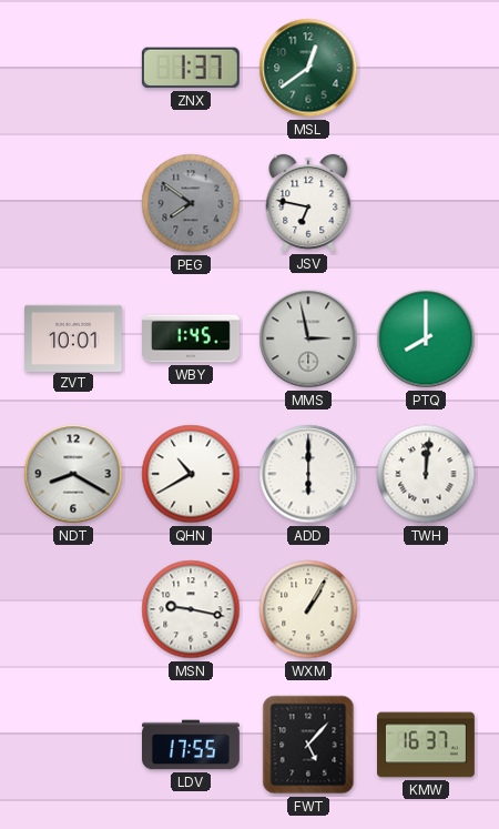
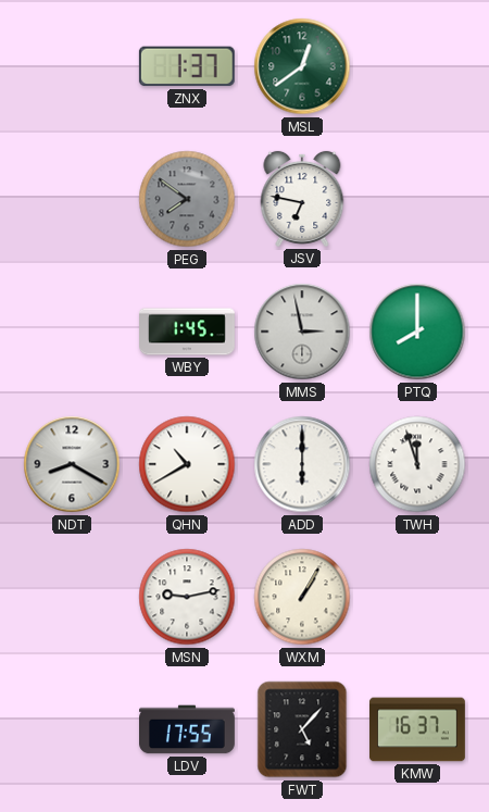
ZVT: 10:01 -> none (74, 337)
TWH: 12:01 -> 11:57 (417, 464)
MSN: 9:17 -> 9:13 (187, 597)
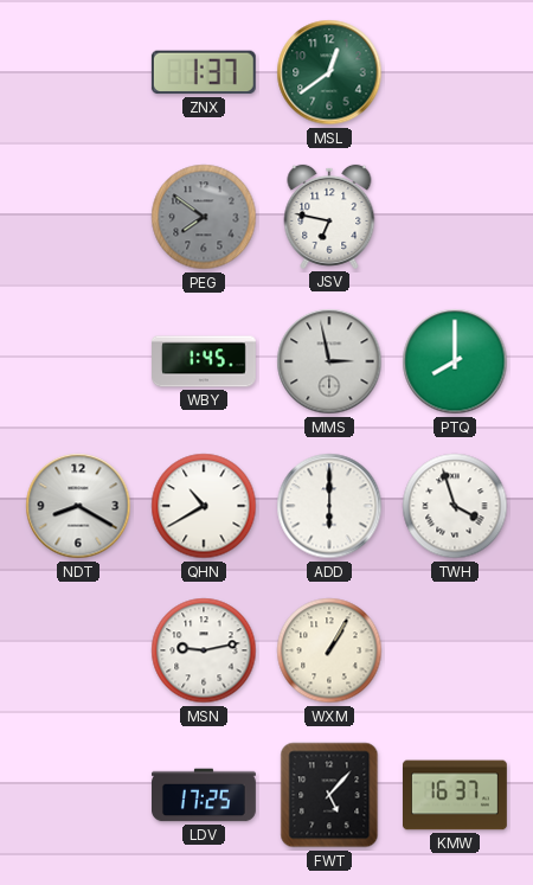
TWH: 11:57 -> 3:57 (455, 506)
LDV: 17:55 -> 17:25 (205, 795)
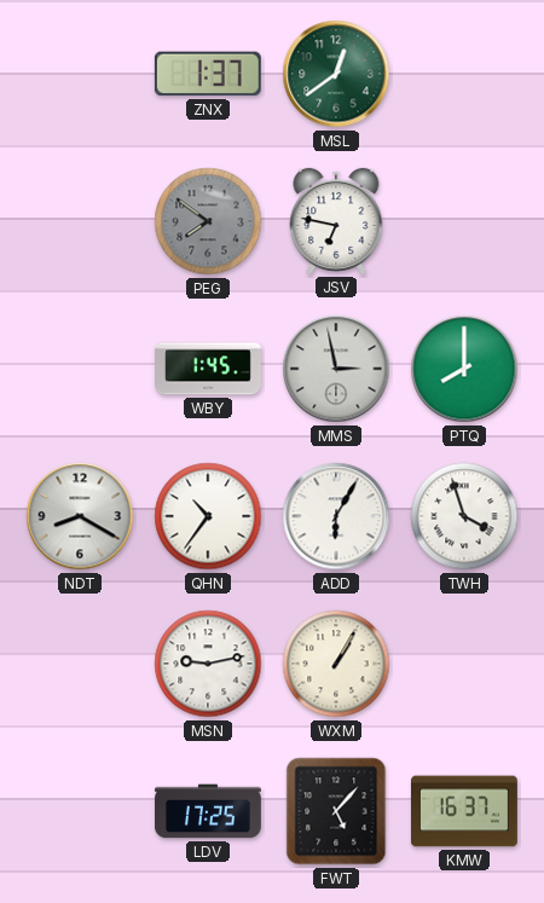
QHN: 10:40 -> 10:36 (208, 516)
ADD: 6:00 -> 6:05 (336, 516)
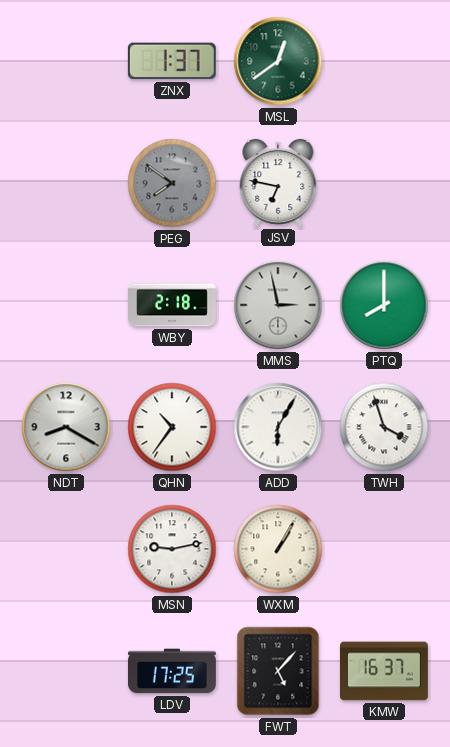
WBY: 1:45 -> 2:18 (173, 305)
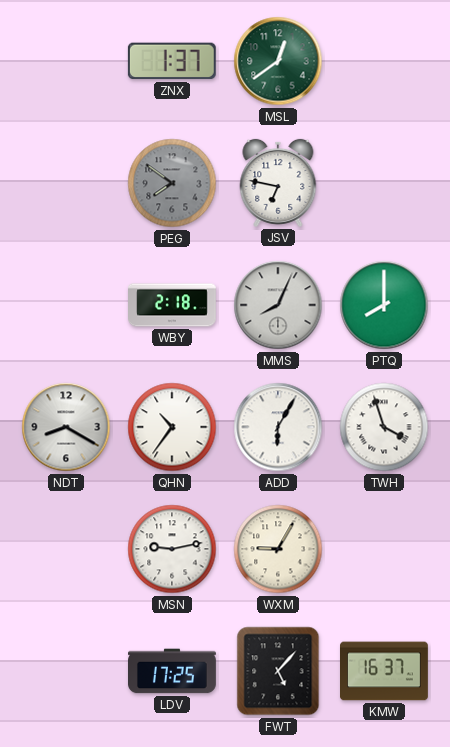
MMS: 2:58 -> 8:04 (278, 305)
WXM: 1:05 -> 9:05 (278, 549)
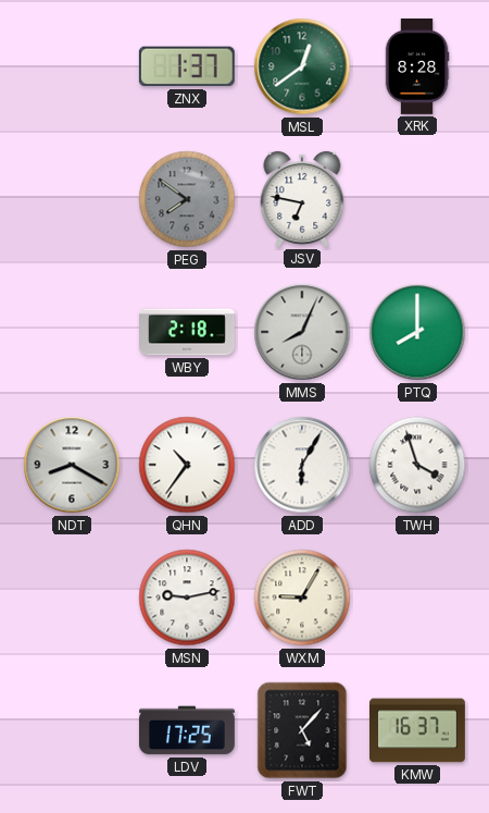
XRK: none -> 8:28 (417, 67)
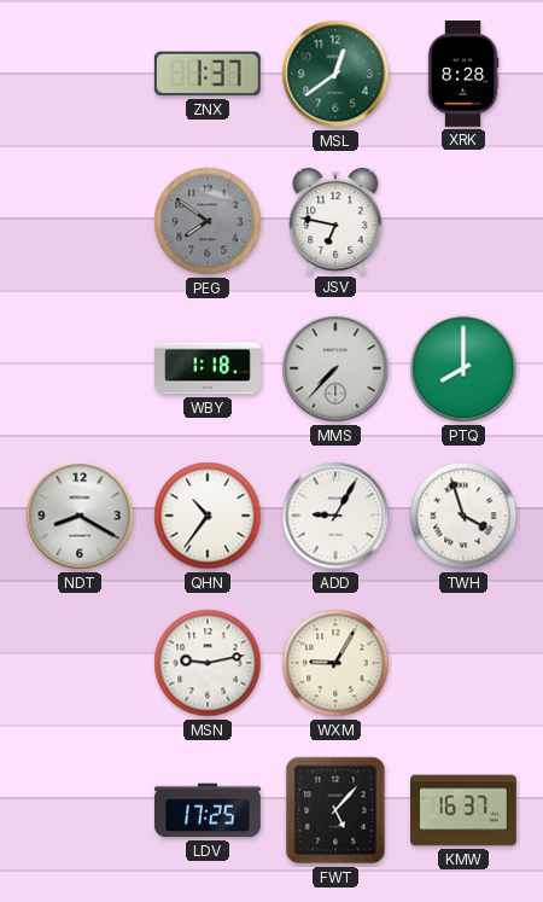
WBY: 2:18 -> 1:18 (209, 368)
MMS: 8:04 -> 7:37 (335, 368)
ADD: 6:05 -> 9:05 (335, 516)
